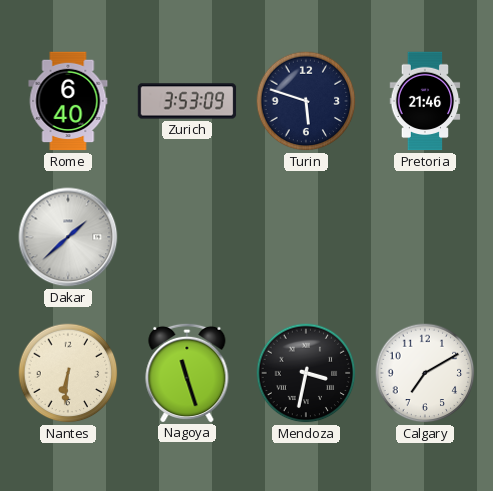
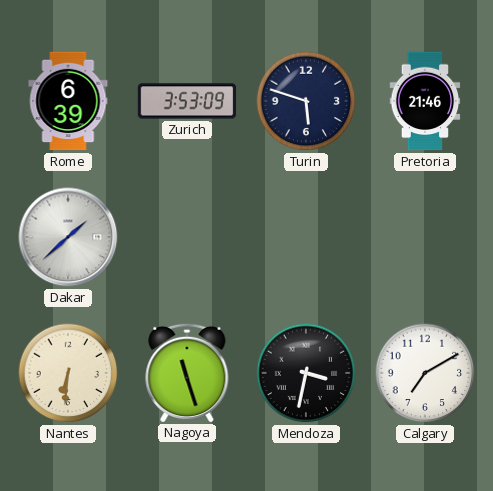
Rome: 6:40 -> 6:39 (68, 101)
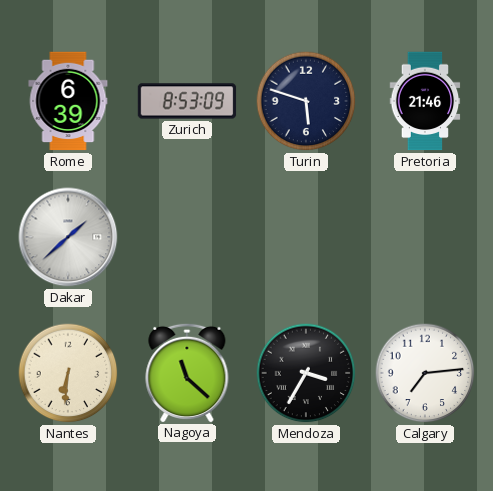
Zurich: 3:53 -> 8:53 (187, 101)
Nagoya: 11:27 -> 11:22 (187, 372)
Mendoza: 3:32 -> 3:35 (306, 373)
Calgary: 7:10 -> 7:14 (425, 373)
